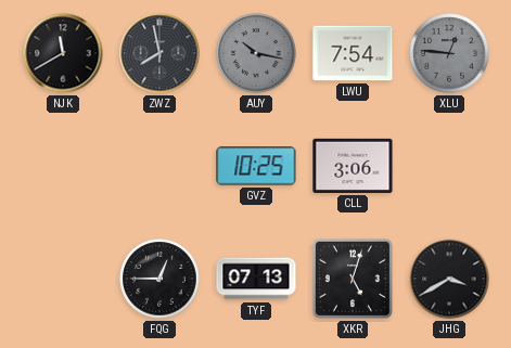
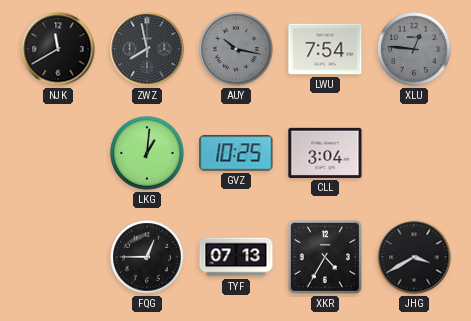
LKG: none -> 1:01 (147, 153)
CLL: 3:06 -> 3:04 (325, 153)
XKR: 5:03 -> 4:35 (325, 257)
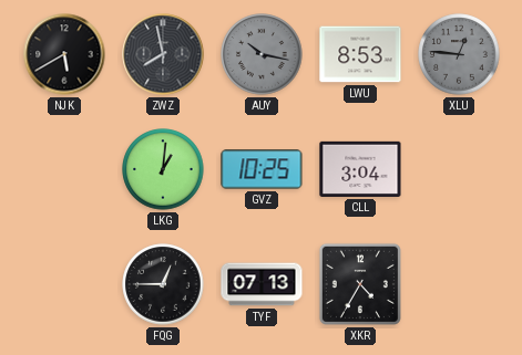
NJK: 11:40 -> 5:40 (64, 54)
LWU: 7:54 -> 8:53 (360, 54)
JHG: 3:40 -> none (414, 257)
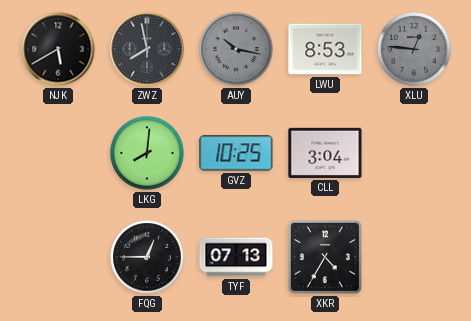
LKG: 1:01 -> 8:01 (147, 153)
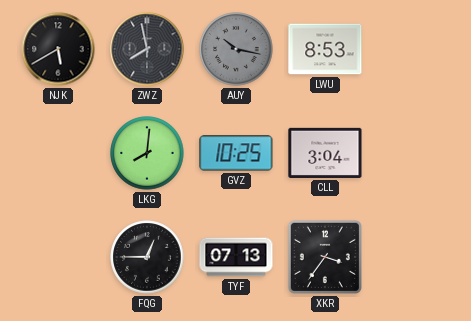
XLU: 12:46 -> none (414, 49)
XKR: 4:35 -> 3:36 (325, 257)
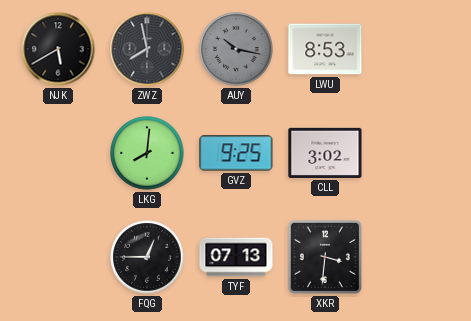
GVZ: 10:25 -> 9:25 (236, 153)
CLL: 3:04 -> 3:02 (325, 153)
XKR: 3:36 -> 3:31 (325, 257)
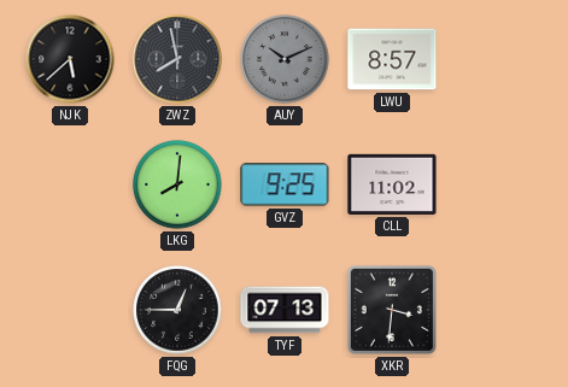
NJK: 5:40 -> 5:38 (70, 59)
AUY: 10:17 -> 10:11 (285, 59)
LWU: 8:53 -> 8:57 (392, 59)
CLL: 3:02 -> 11:02 (392, 184)
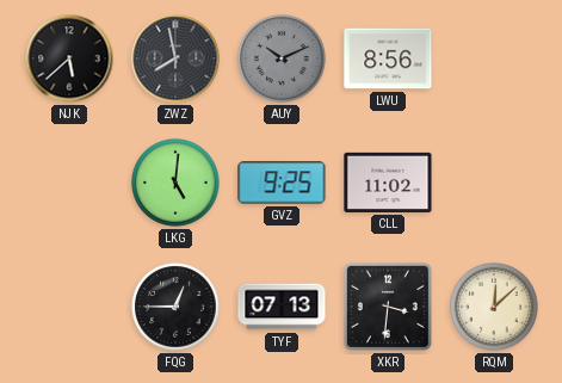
LWU: 8:57 -> 8:56 (388, 58)
LKG: 8:01 -> 5:01 (175, 183)
RQM: none -> 12:08 (494, 307)
